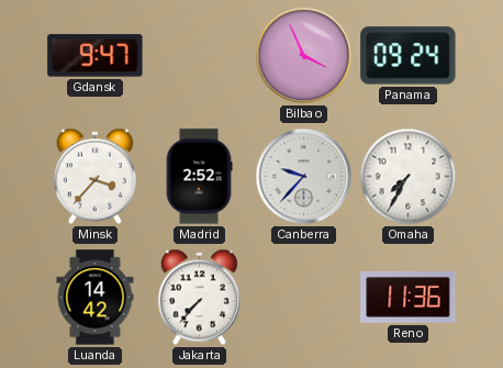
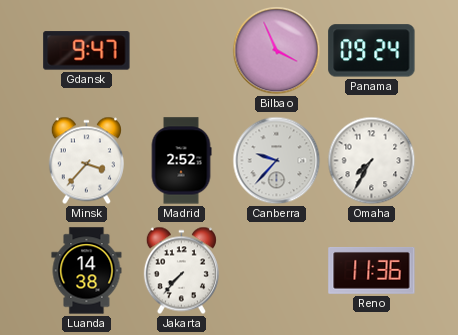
Luanda: 14:42 -> 14:38 (87, 271)
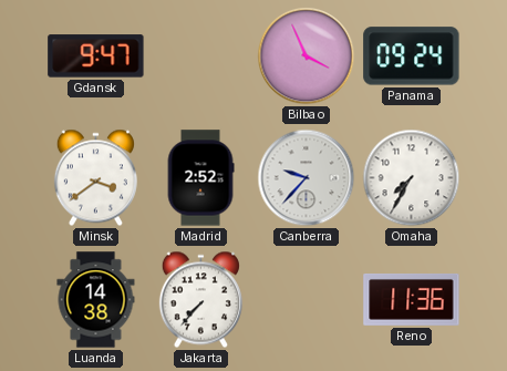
Minsk: 3:37 -> 3:39 (95, 178)
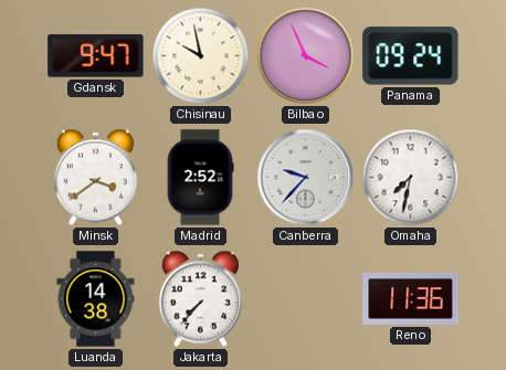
Chisinau: none -> 9:58 (201, 56)
Omaha: 7:35 -> 7:32 (411, 178)
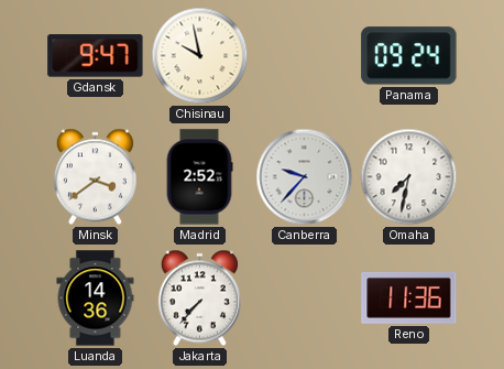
Bilbao: 3:56 -> none (306, 56)
Luanda: 14:38 -> 14:36 (96, 299)
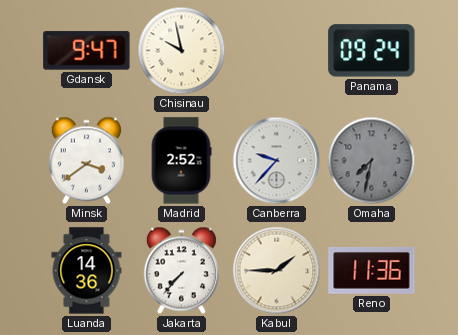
Omaha dial: white -> grey (372, 161)
Kabul: none -> 1:45 (277, 271)
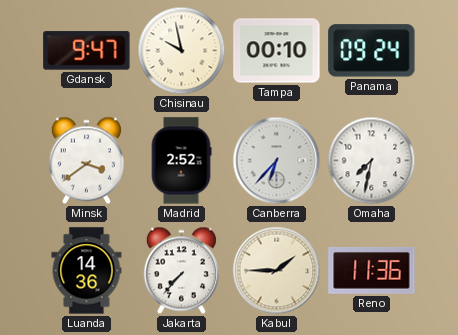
Tampa: none -> 00:10 (277, 51)
Canberra: 9:37 -> 6:37 (277, 161)
Omaha dial: grey -> white (372, 161)
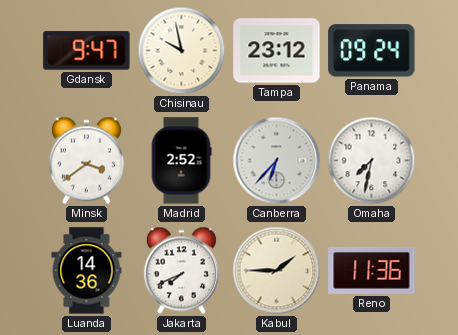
Tampa: 00:10 -> 23:12 (277, 51)
Jakarta: 7:37 -> 7:41 (181, 271)
